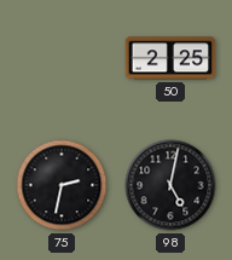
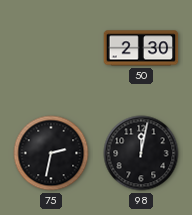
50: 2:25 -> 2:30 (141, 48)
98: 5:02 -> 12:02 (141, 153)
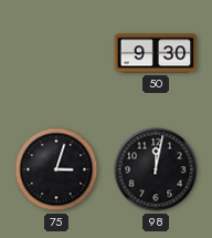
50: 2:30 -> 9:30 (156, 53)
75: 2:32 -> 3:03 (56, 169)
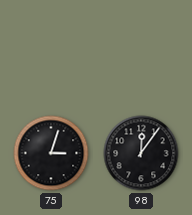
50: 9:30 -> none (156, 53)
98: 12:02 -> 12:06 (141, 153)
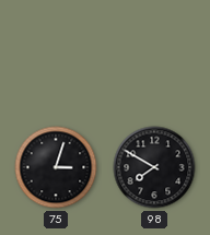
98: 12:06 -> 7:50 (154, 167)
